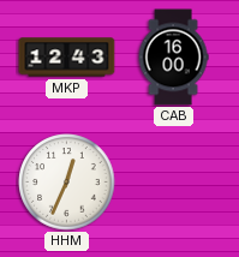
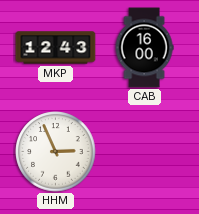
HHM: 12:34 -> 2:56 (56, 152)
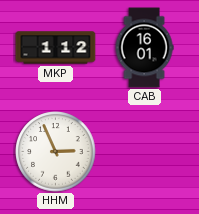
MKP: 12:43 -> 1:12 (56, 48)
CAB: 16:00 -> 16:01 (144, 48)
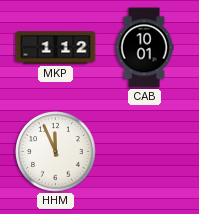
CAB: 16:01 -> 10:01 (144, 48)
HHM: 2:56 -> 11:56 (56, 152)
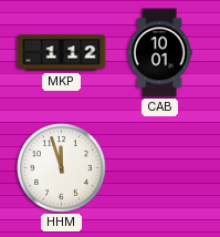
HHM: 11:56 -> 11:57 (62, 168)
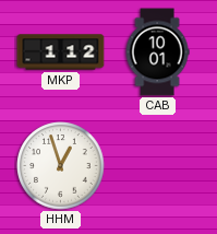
HHM: 11:57 -> 12:57 (61, 166)
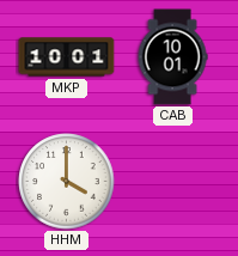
MKP: 1:12 -> 10:01 (67, 57)
HHM: 12:57 -> 4:00 (67, 182)
